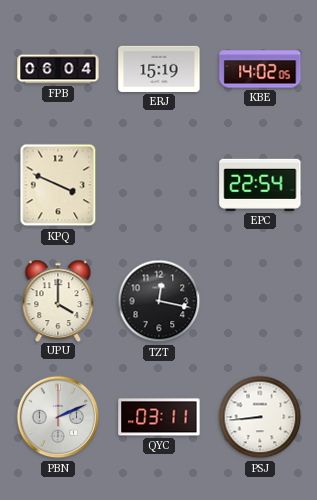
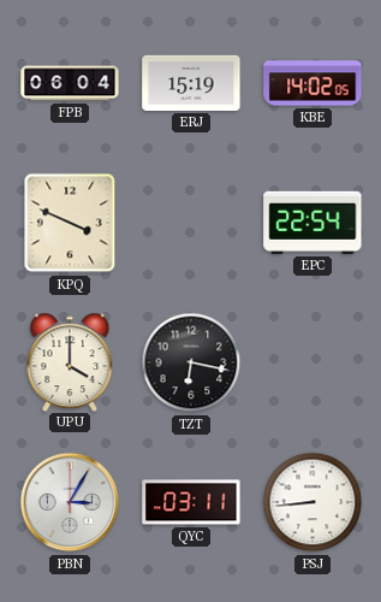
TZT: 12:17 -> 6:17 (191, 362)
PBN: 2:11 -> 3:05 (70, 502)
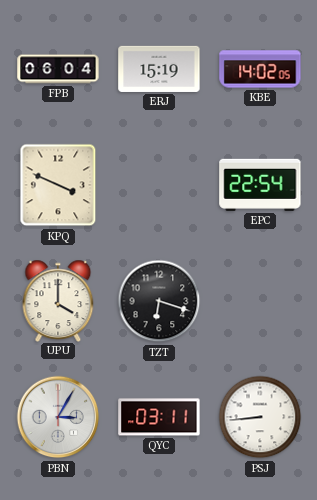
TZT: 6:17 -> 6:18 (159, 301)
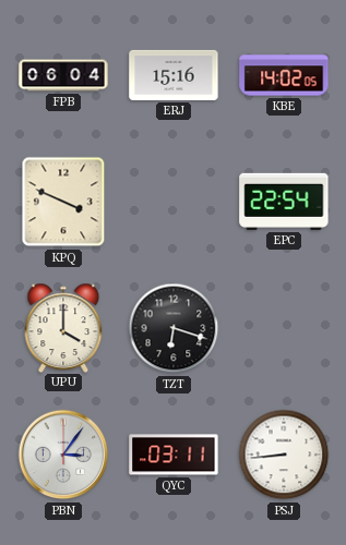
ERJ: 15:19 -> 15:16 (174, 75)
PBN: 3:05 -> 3:06 (63, 455)
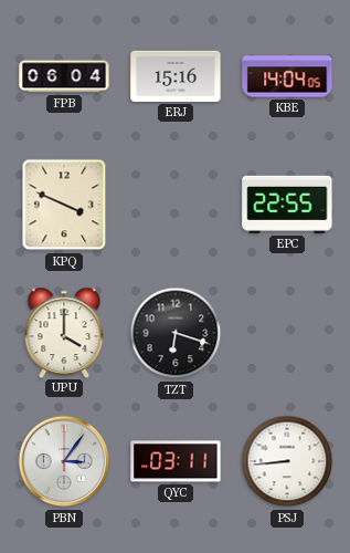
KBE: 14:02 -> 14:04 (287, 76)
EPC: 22:54 -> 22:55 (287, 205)
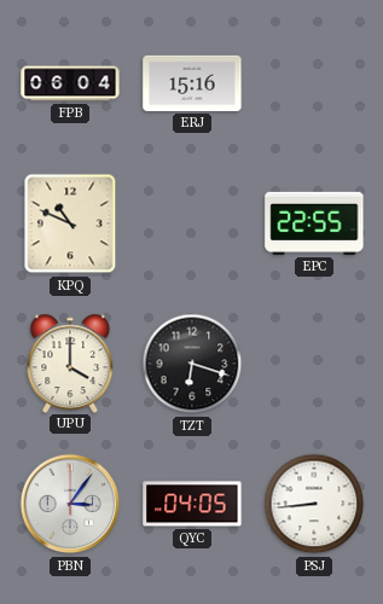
KBE: 14:04 -> none (287, 76)
KPQ: 3:49 -> 10:49 (70, 223)
QYC: 03:11 -> 04:05 (192, 504)
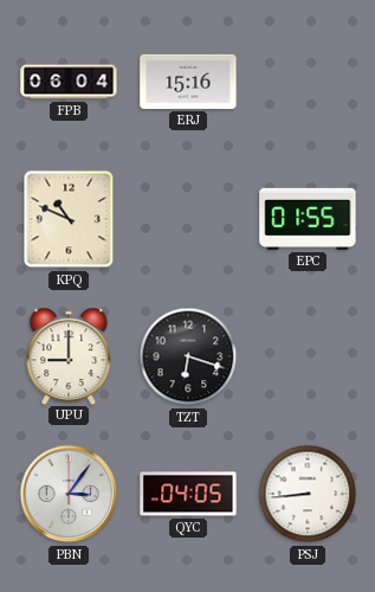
EPC: 22:55 -> 01:55 (308, 219)
UPU: 4:00 -> 9:00 (69, 355)
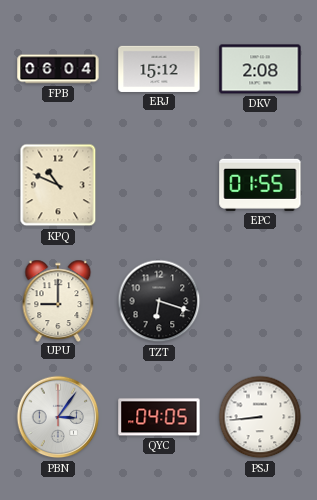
ERJ: 15:16 -> 15:12 (159, 69)
DKV: none -> 2:08 (260, 69)
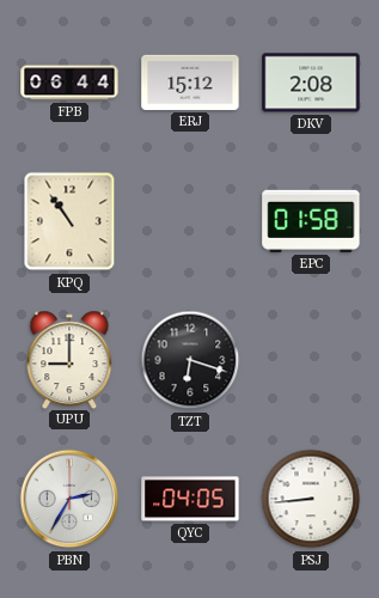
FPB: 06:04 -> 06:44 (69, 83)
KPQ: 10:49 -> 10:54 (69, 221)
EPC: 01:55 -> 01:58 (311, 221)
PBN: 3:06 -> 2:35 (69, 499)
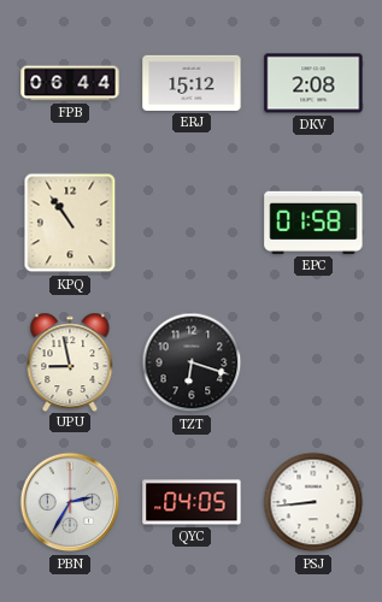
UPU: 9:00 -> 8:58 (70, 361)
